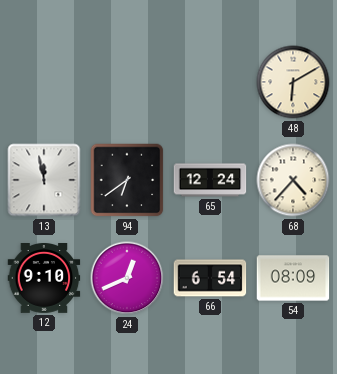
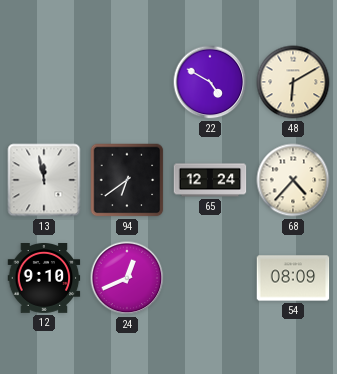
22: none -> 4:50 (210, 82)
66: 6:54 -> none (210, 278)
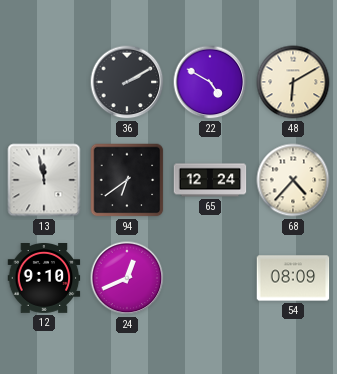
36: none -> 2:10 (127, 82)
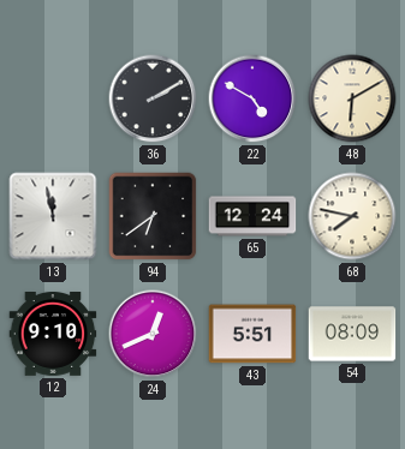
68: 4:37 -> 7:47 (352, 216)
43: none -> 5:51 (252, 334)
